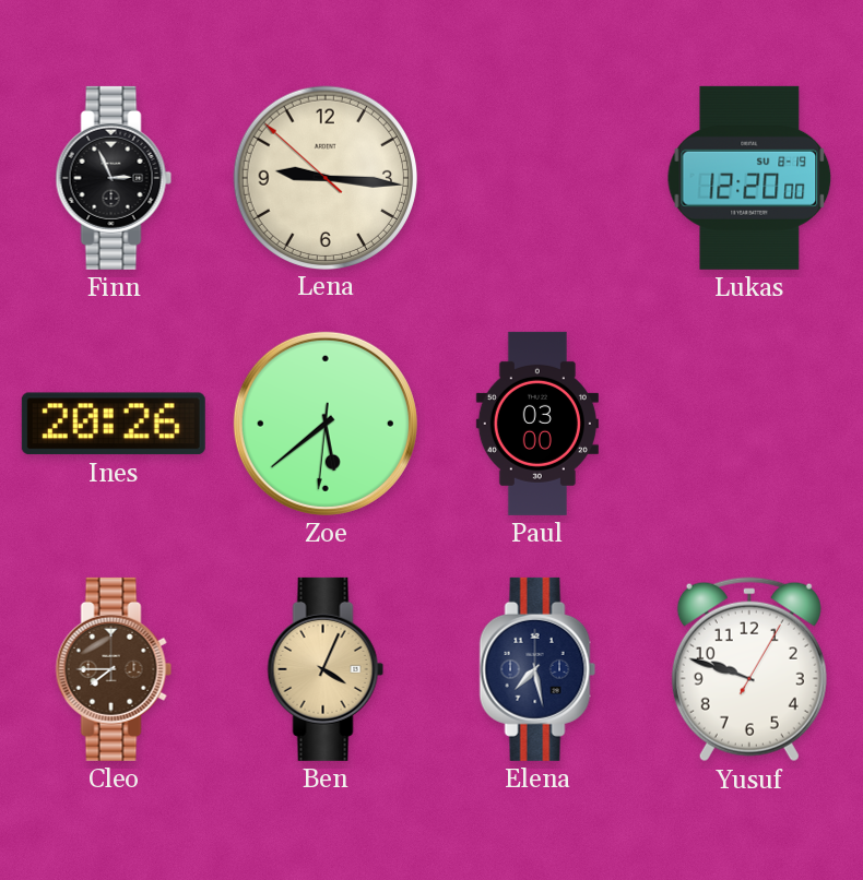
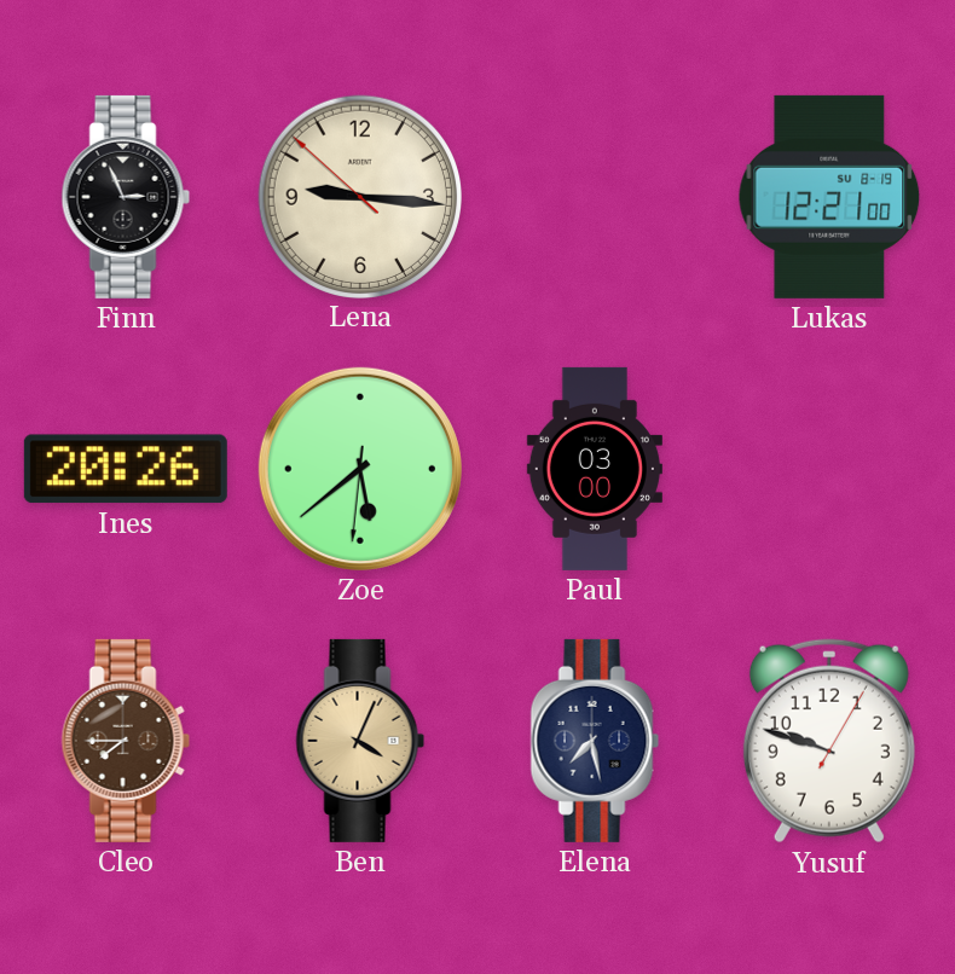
Lukas: 12:20 -> 12:21 (829, 197)
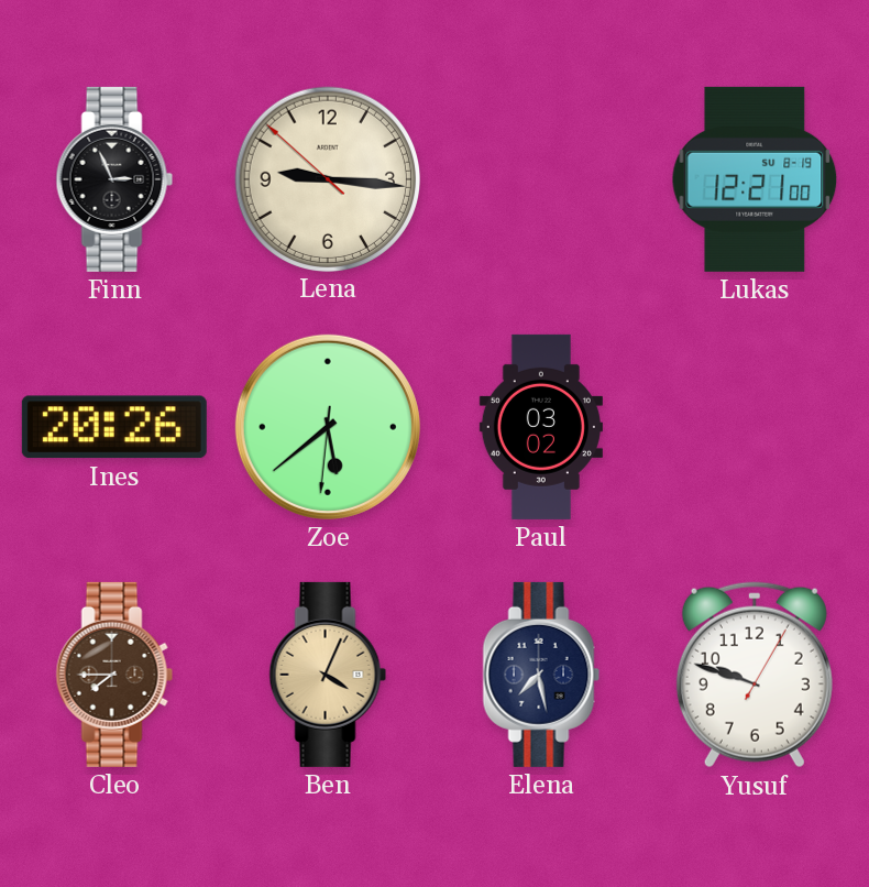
Paul: 03:00 -> 03:02 (541, 427)
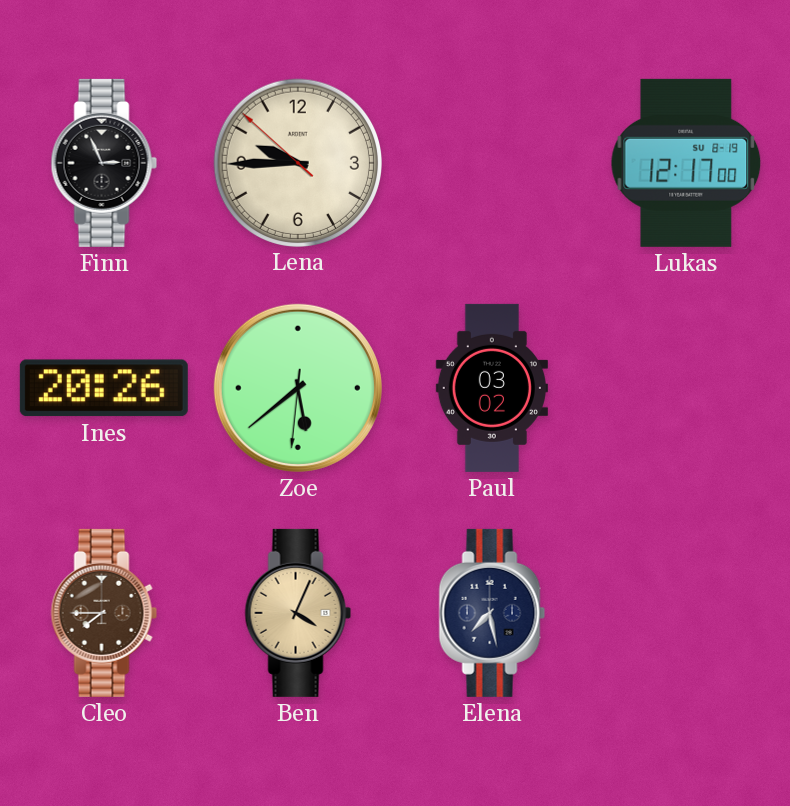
Lena: 9:15 -> 9:44 (297, 162)
Lukas: 12:21 -> 12:17 (686, 163)
Yusuf: 9:48 -> none (755, 675)
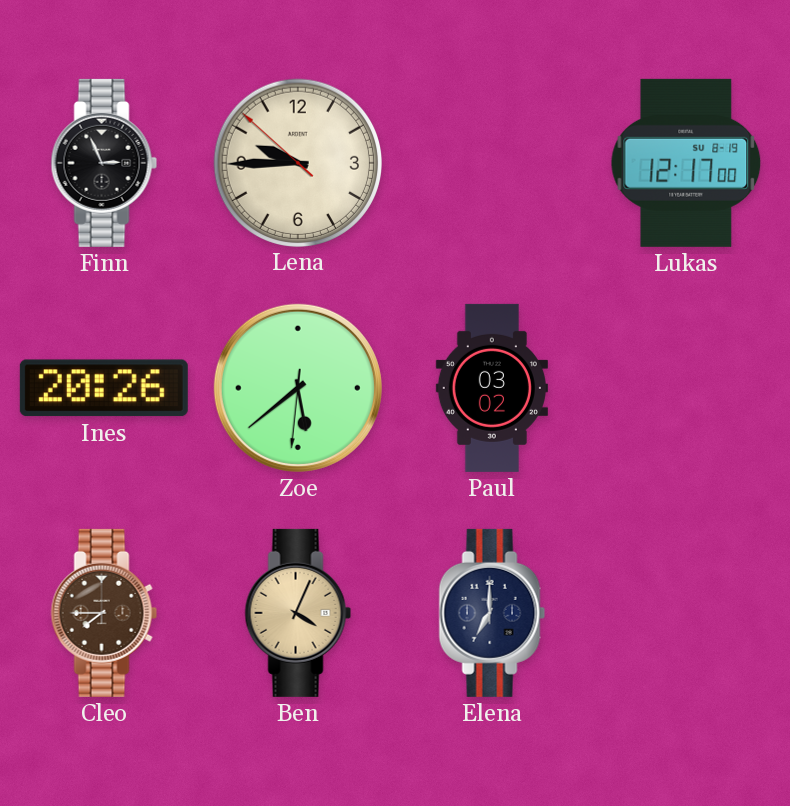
Elena: 7:28 -> 7:00 (492, 613)
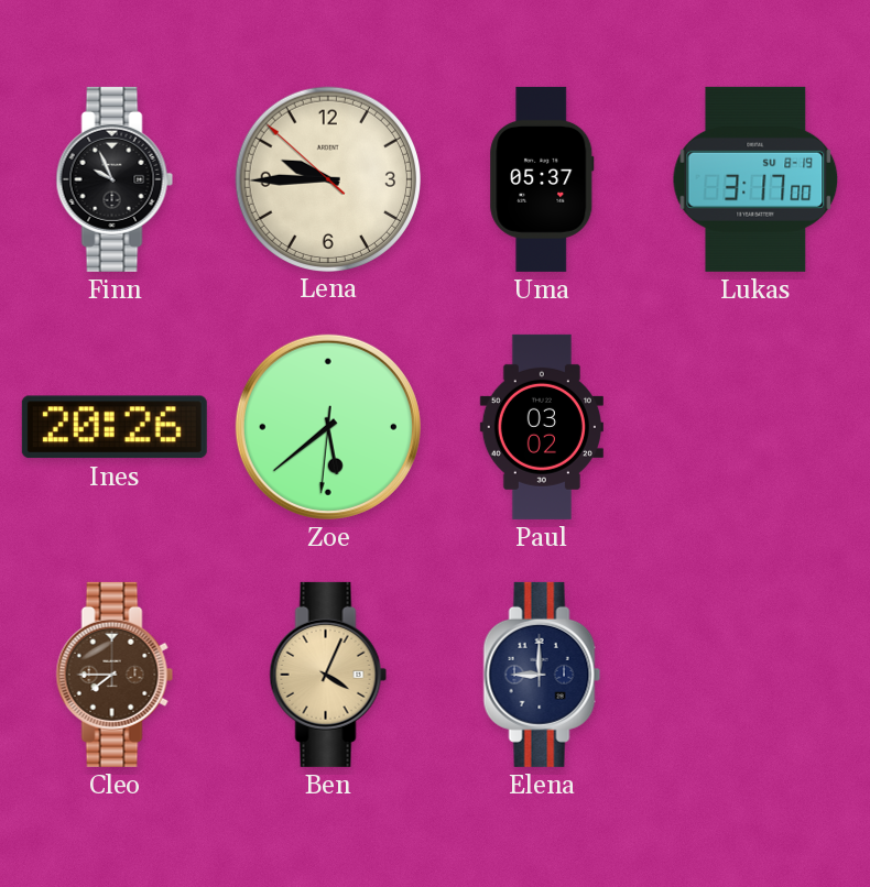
Finn: 2:56 -> 9:56 (115, 179)
Uma: none -> 05:37 (542, 179)
Lukas: 12:17 -> 3:17 (755, 179)
Elena: 7:00 -> 9:00 (542, 675)
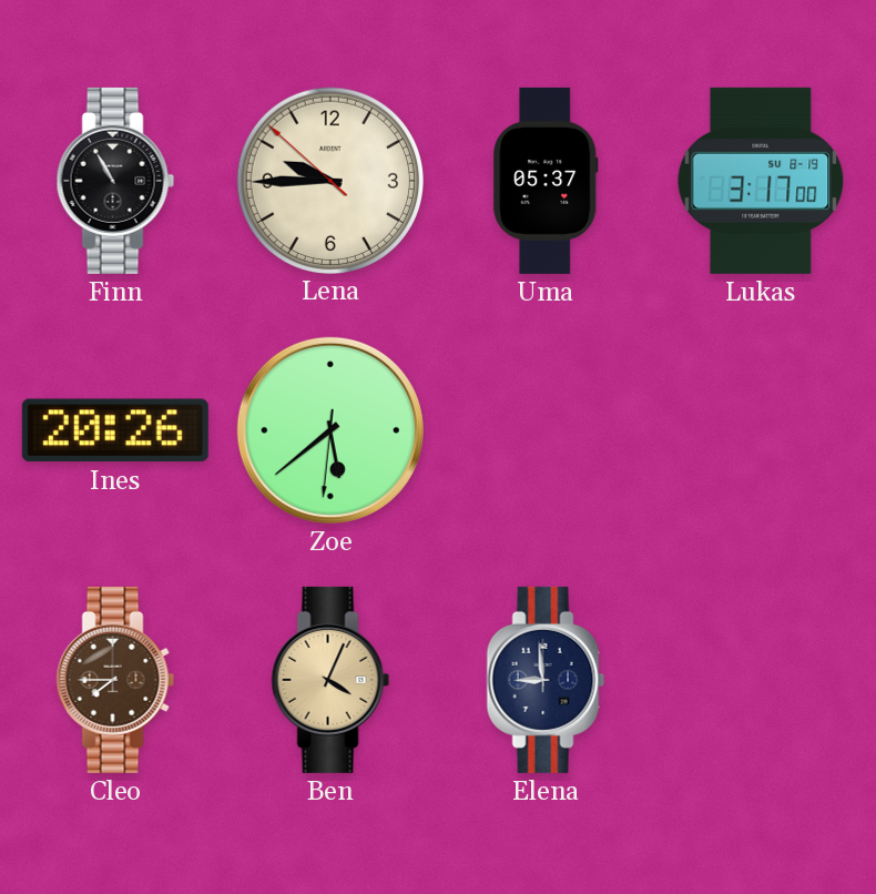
Finn: 9:56 -> 10:55 (115, 181)
Paul: 03:02 -> none (542, 427)
Elena: 9:00 -> 8:59 (546, 680)
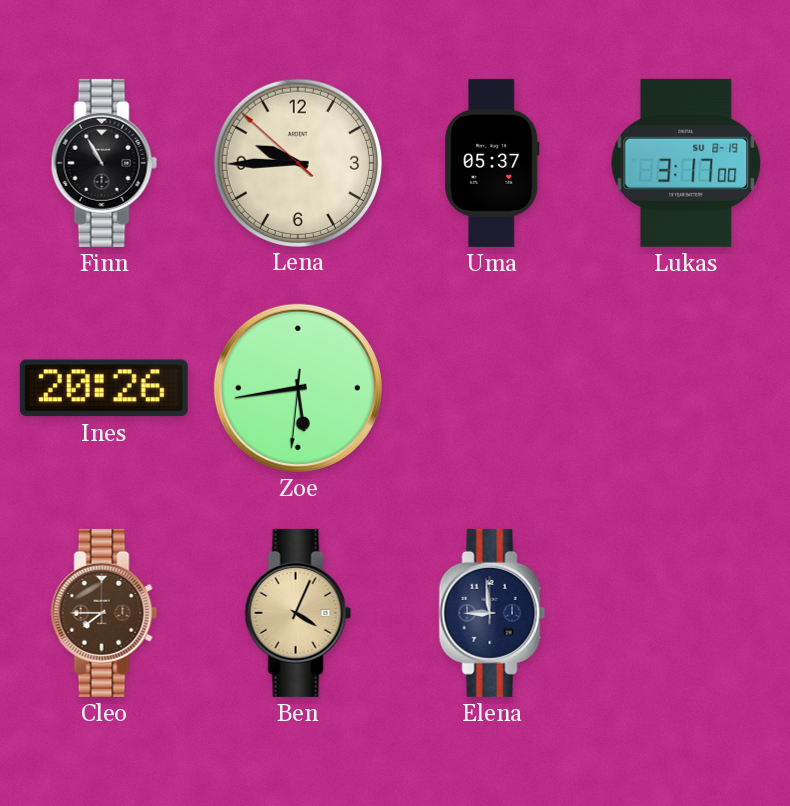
Zoe: 5:38 -> 5:43 (298, 388)
